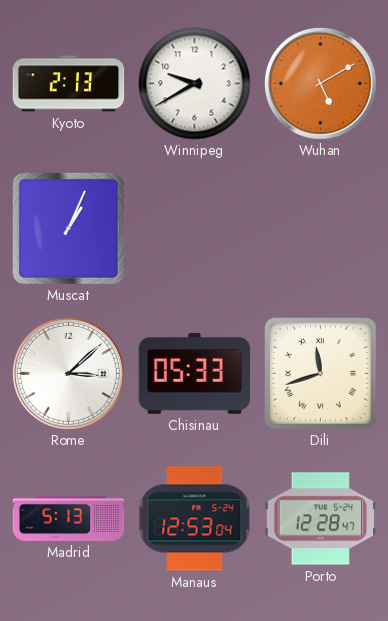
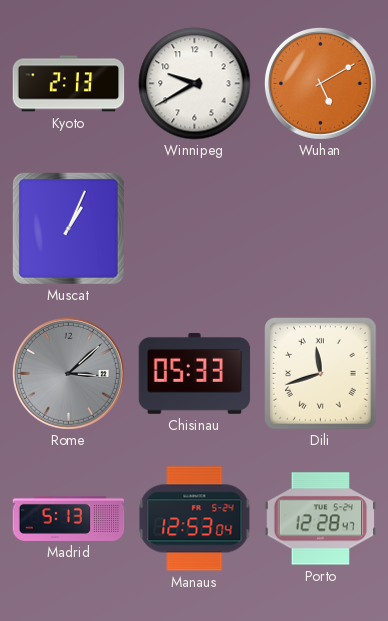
Rome dial: white -> grey (68, 373)
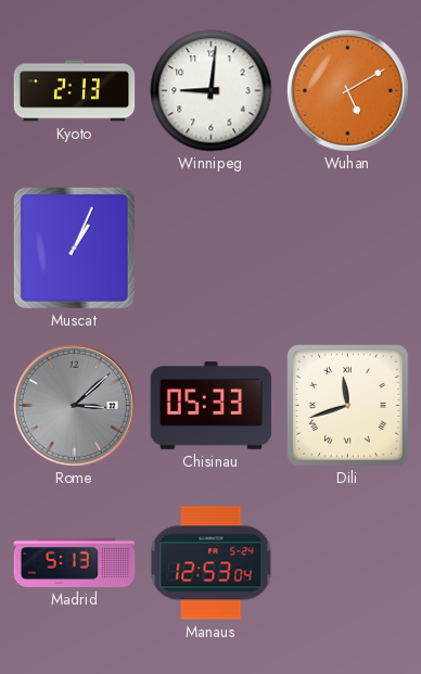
Winnipeg: 9:40 -> 9:01 (212, 91)
Porto: 12:28 -> none (321, 519)
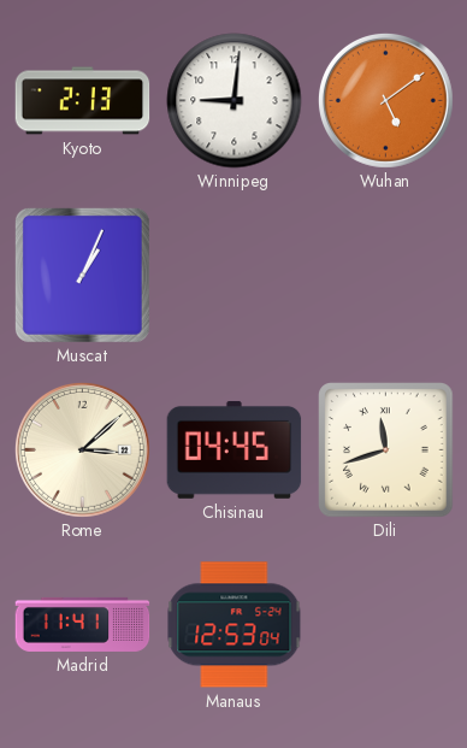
Wuhan: 5:10 -> 5:09 (385, 100)
Rome dial: grey -> cream (82, 449)
Chisinau: 05:33 -> 04:45 (235, 449)
Madrid: 5:13 -> 11:41 (83, 624)
